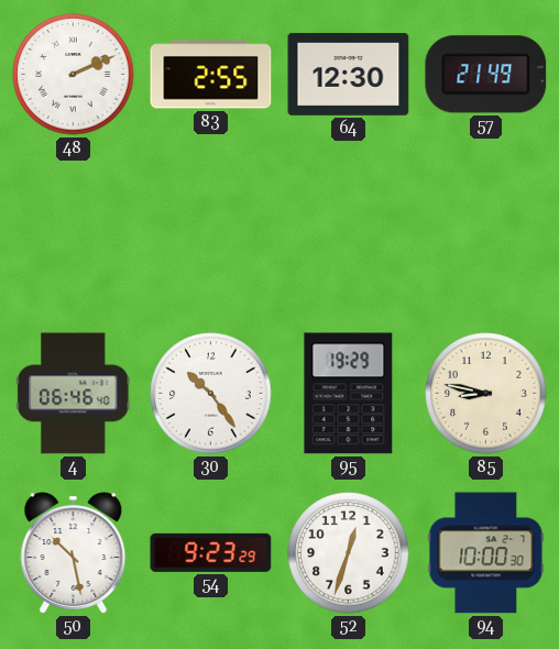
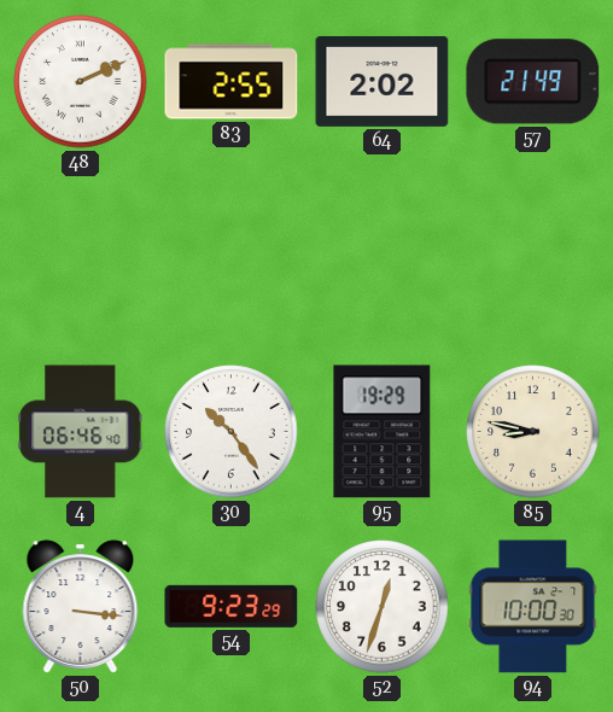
64: 12:30 -> 2:02 (383, 81)
50: 10:28 -> 3:16 (81, 607)
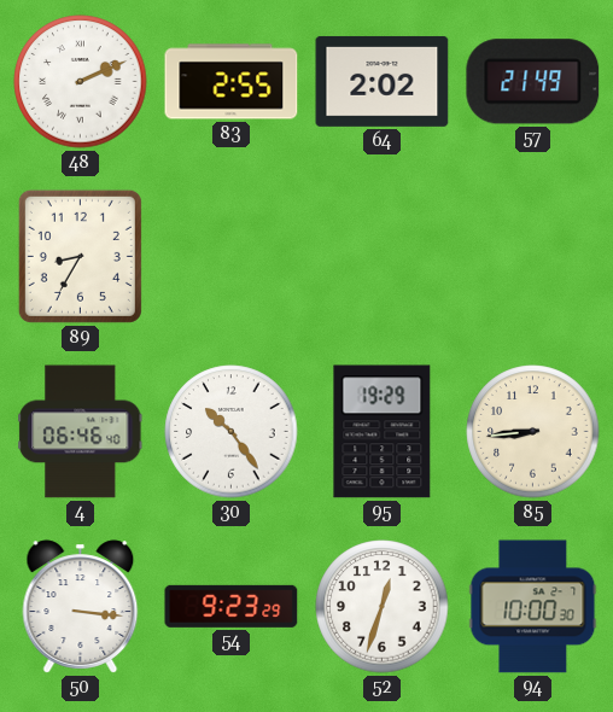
89: none -> 8:35 (80, 256)
85: 8:47 -> 8:44 (533, 432)
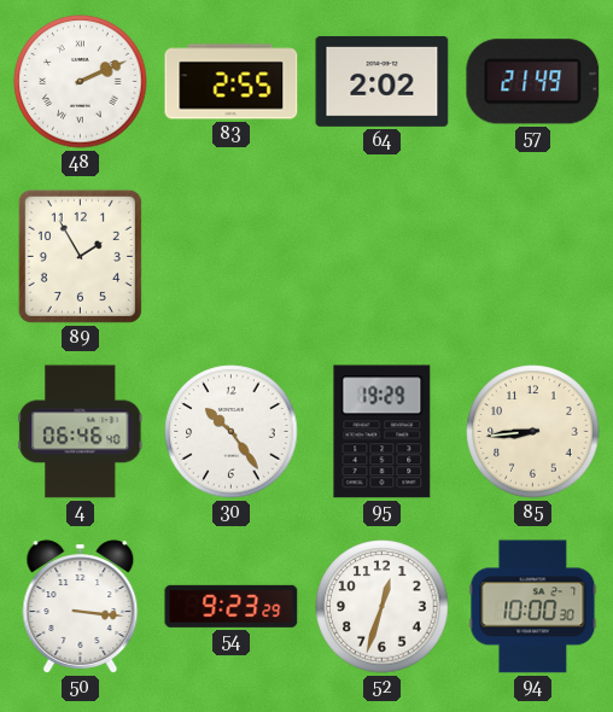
89: 8:35 -> 1:55 (80, 256)
